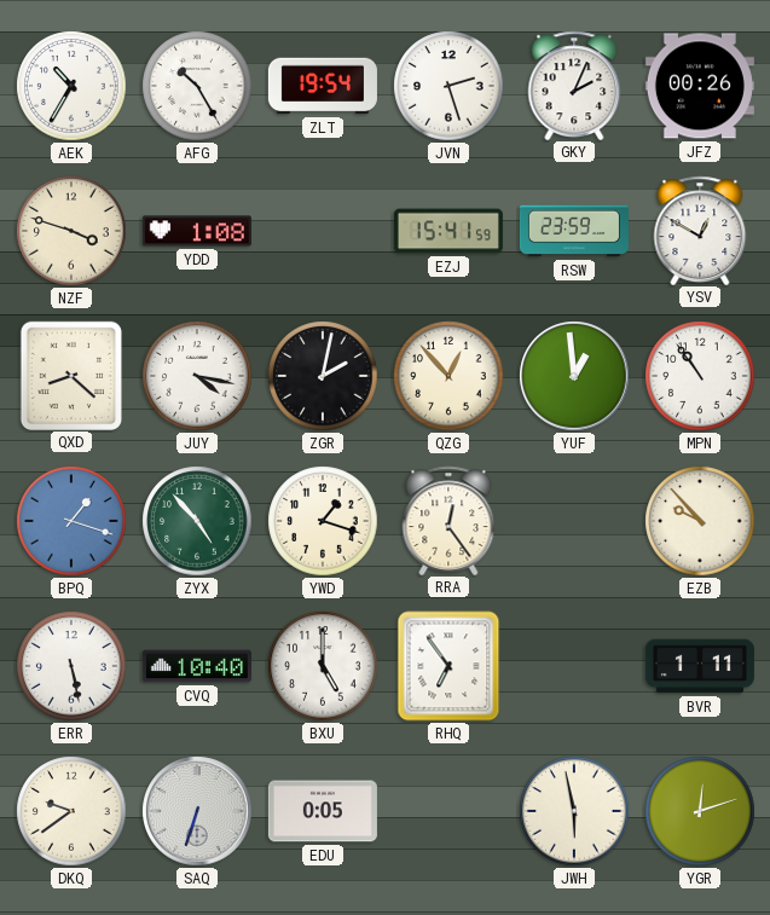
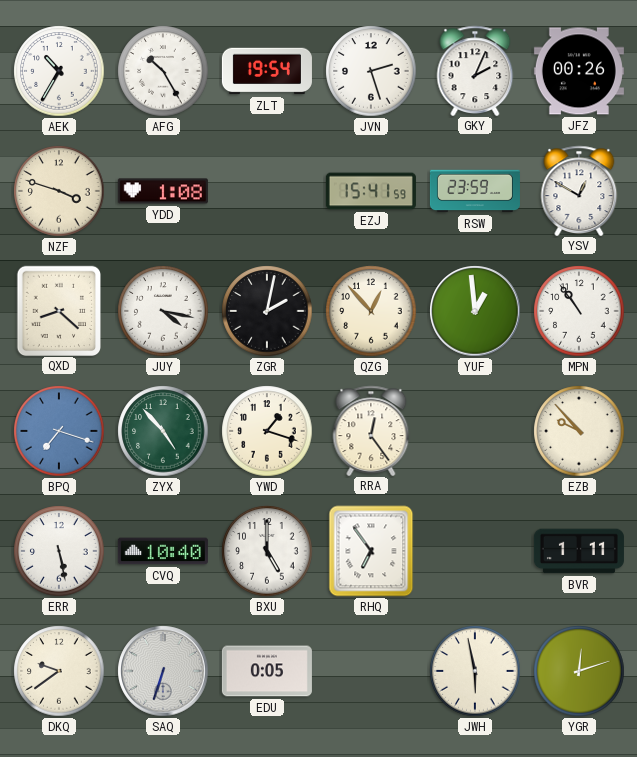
BPQ: 1:18 -> 7:18 (59, 431)
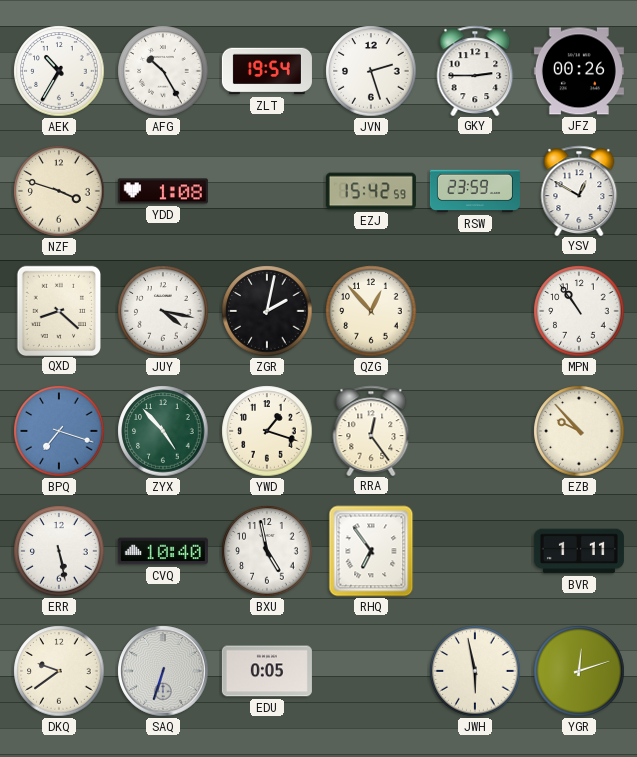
GKY: 2:04 -> 2:45 (475, 70)
EZJ: 15:41 -> 15:42 (371, 191)
YUF: 12:59 -> none (475, 311)
BXU: 5:00 -> 4:58 (267, 551)
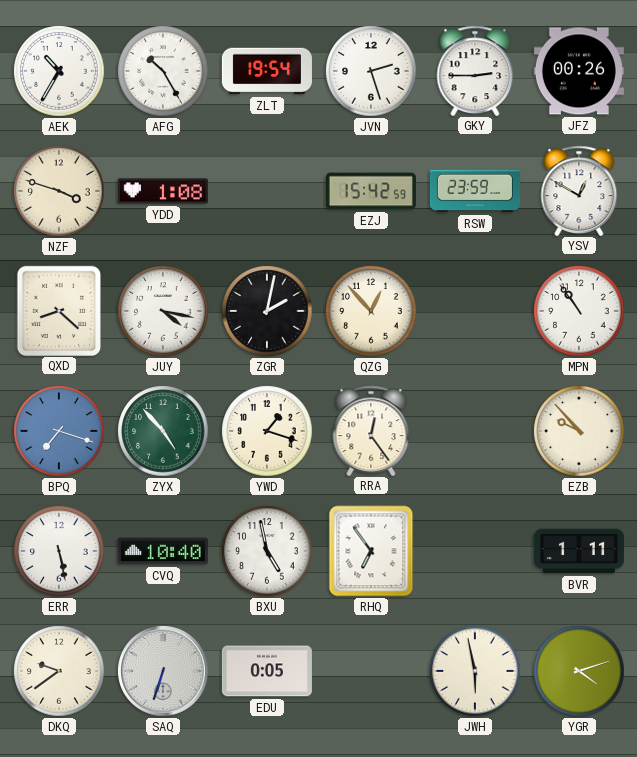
YGR: 12:12 -> 4:12 (579, 671)
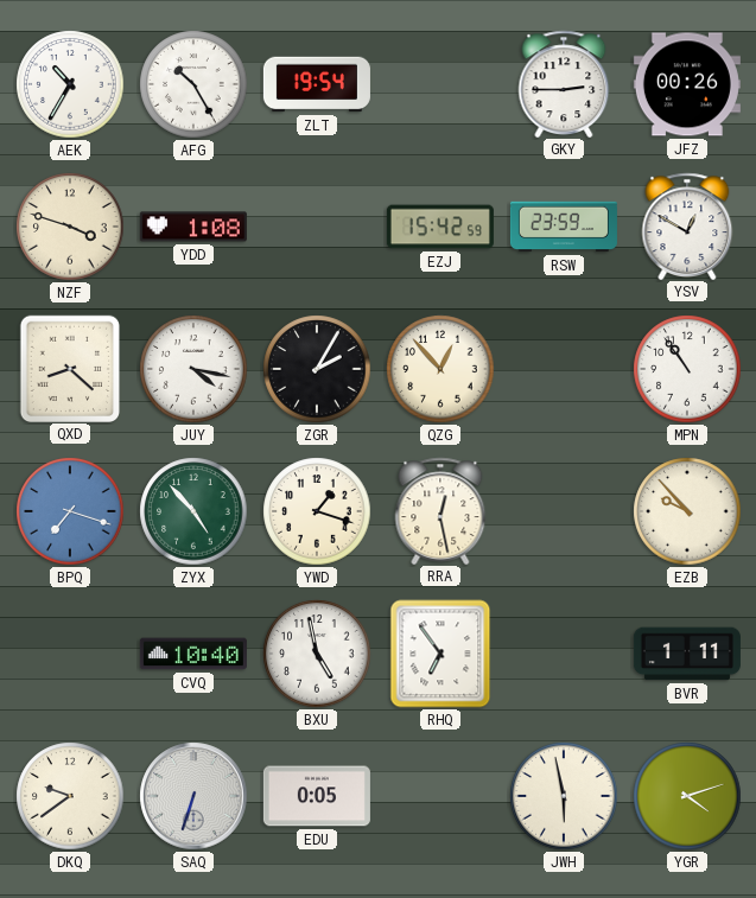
JVN: 2:27 -> none (371, 71)
ZGR: 2:02 -> 2:05 (317, 369)
RRA: 12:24 -> 12:28 (440, 510)
ERR: 5:28 -> none (59, 551)
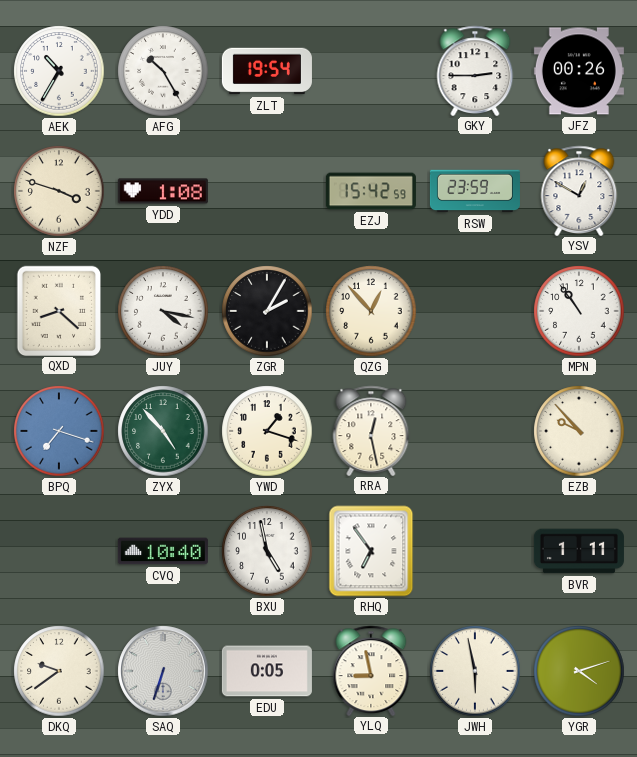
YLQ: none -> 8:58 (371, 670)
